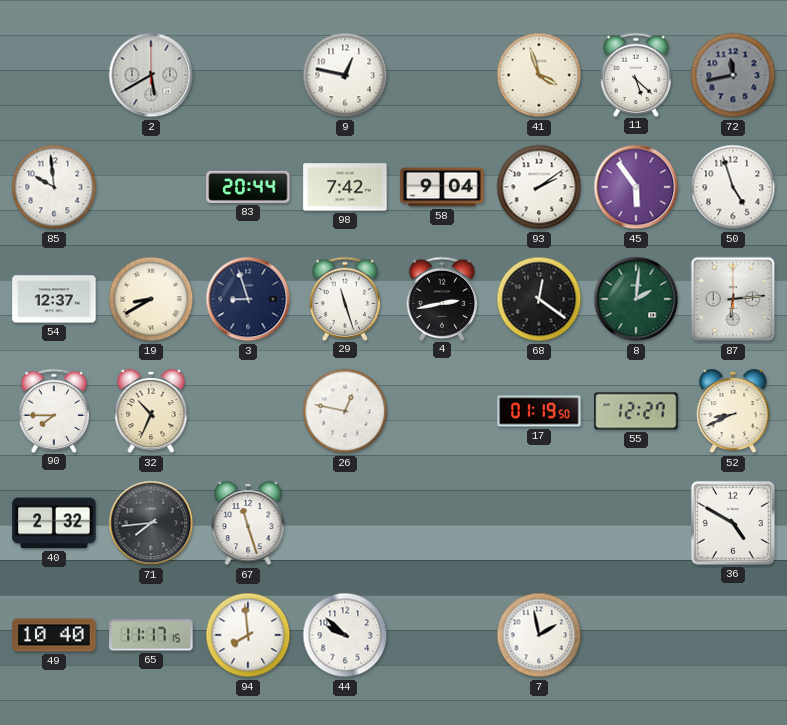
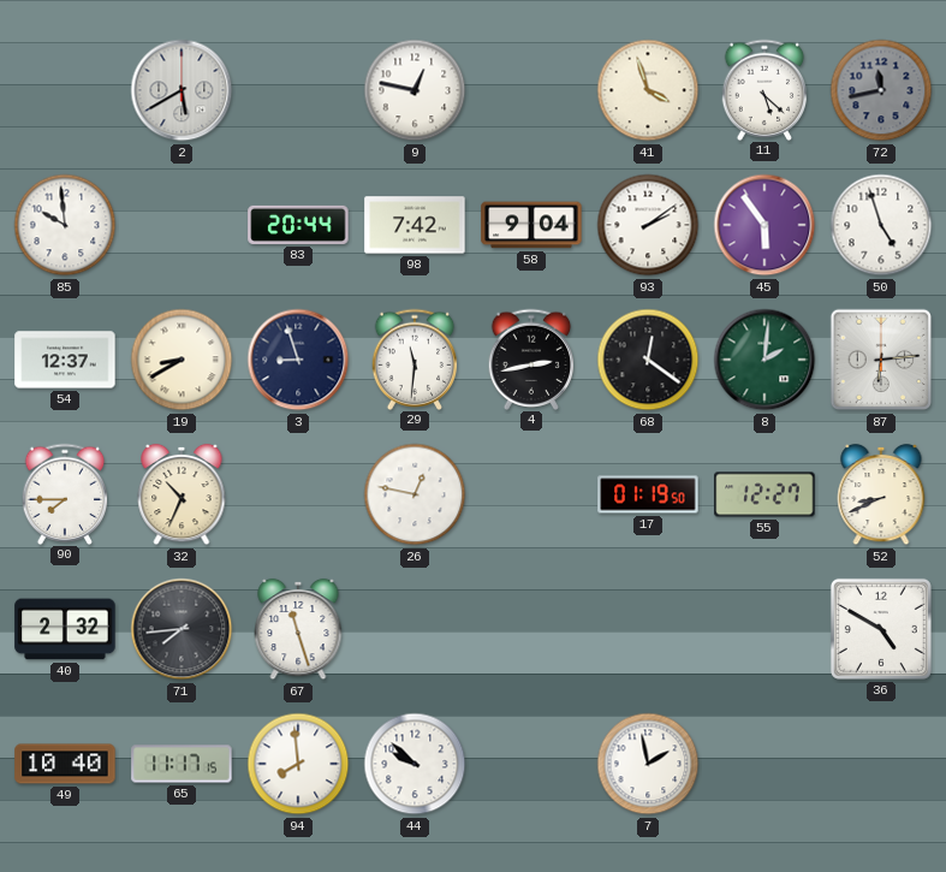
29: 11:27 -> 11:31 (415, 358)
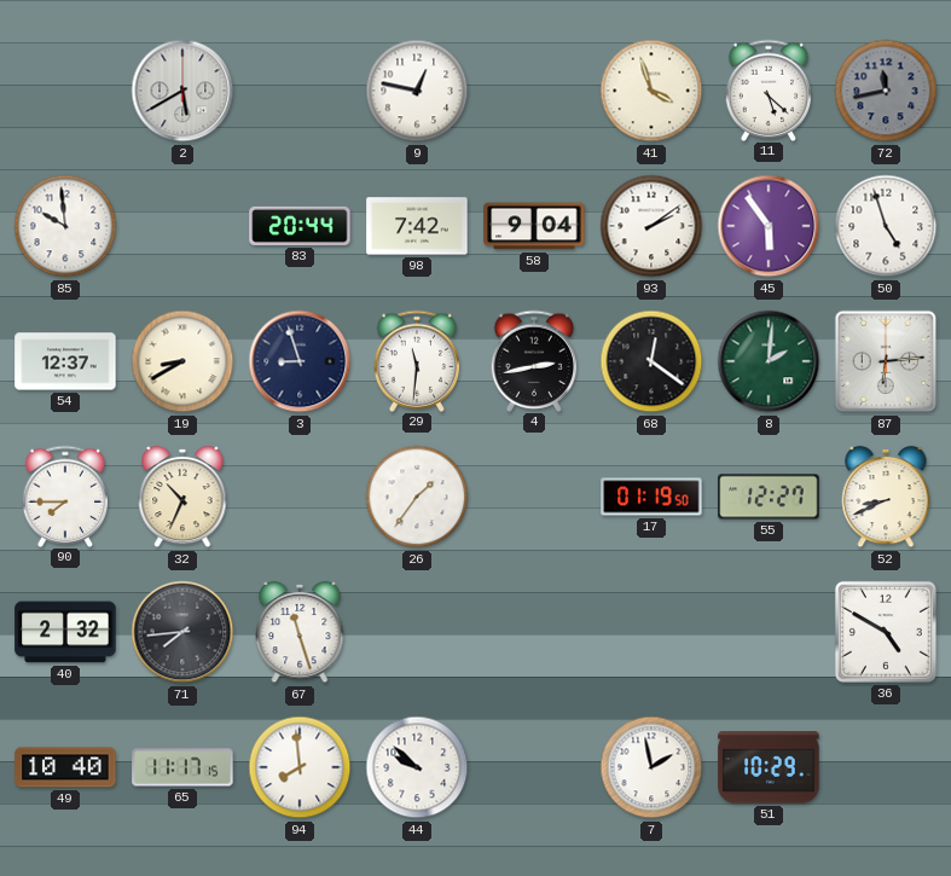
26: 12:47 -> 1:36 (417, 497)
51: none -> 10:29 (769, 767)
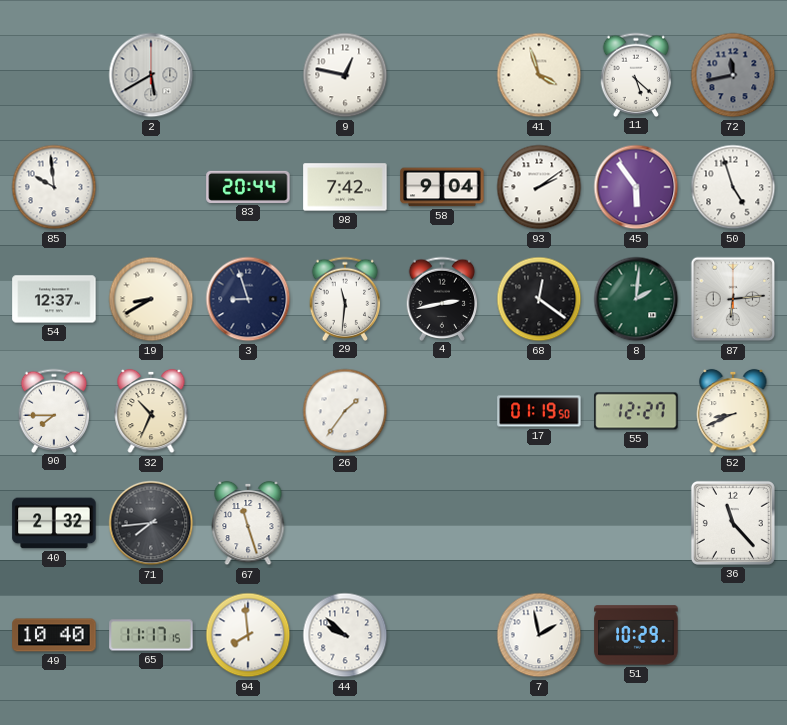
36: 4:50 -> 11:23 (733, 523)
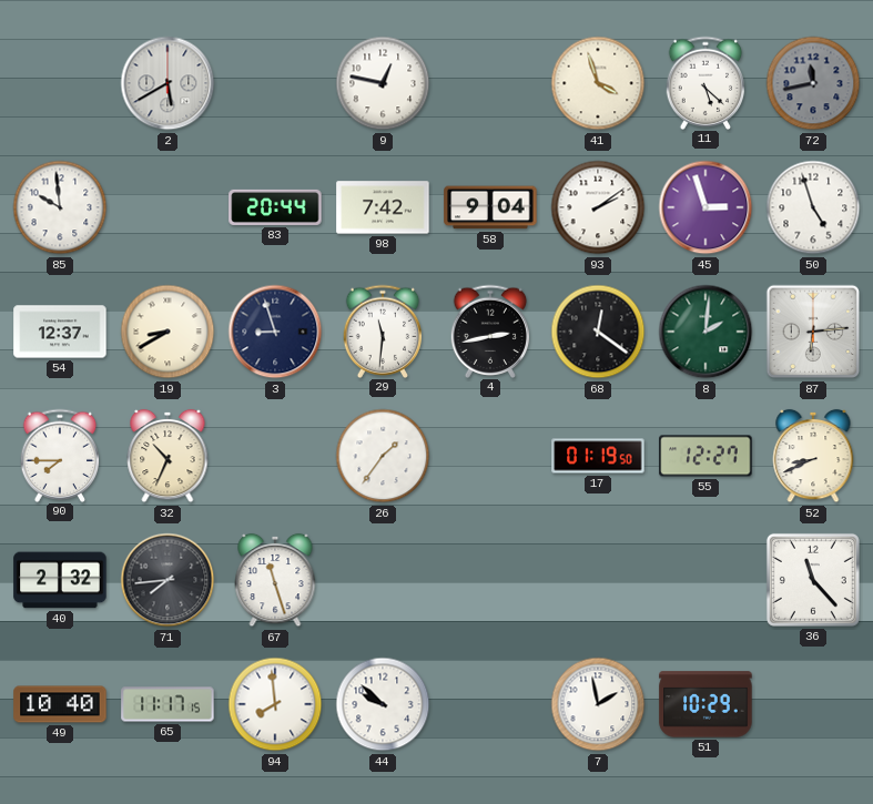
45: 5:54 -> 2:57 (705, 207)
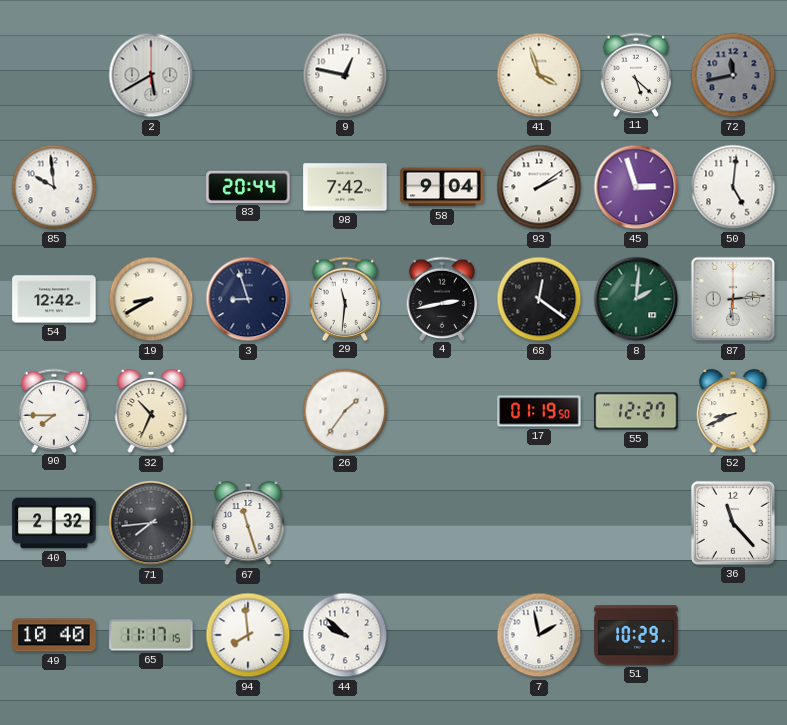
50: 4:57 -> 5:01 (733, 187)
54: 12:37 -> 12:42 (54, 299)
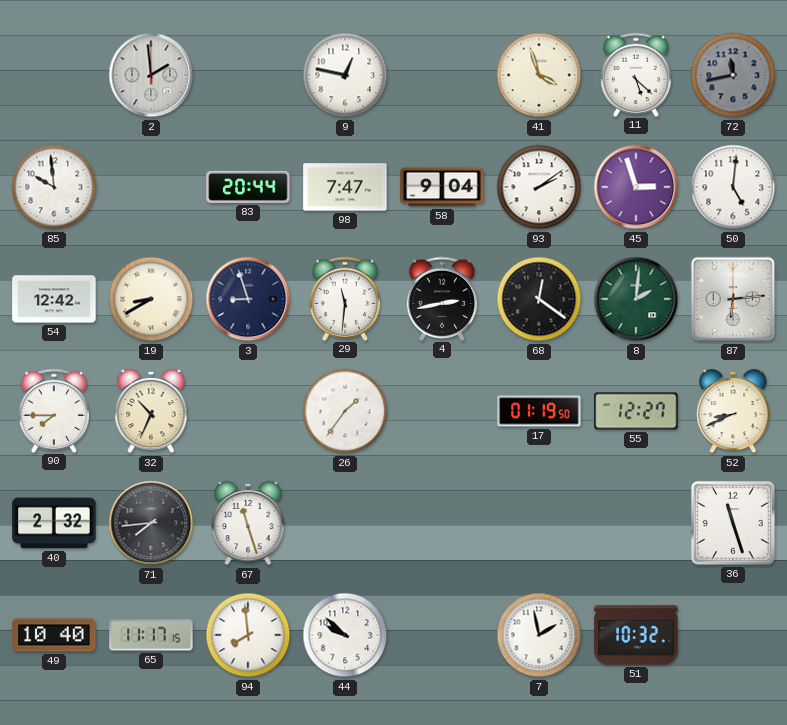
2: 5:40 -> 1:59 (151, 75)
98: 7:42 -> 7:47 (345, 187)
36: 11:23 -> 11:27 (733, 523)
51: 10:29 -> 10:32 (636, 635)
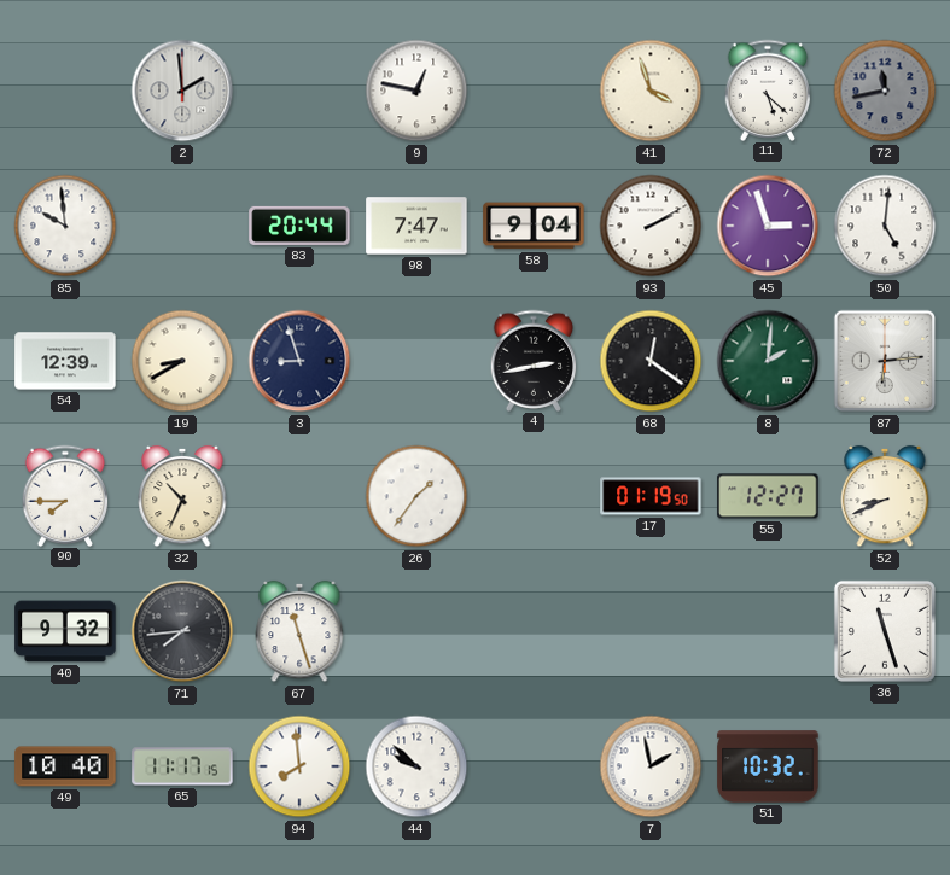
93: 2:09 -> 2:10 (651, 226)
54: 12:42 -> 12:39 (65, 361)
29: 11:31 -> none (345, 298)
40: 2:32 -> 9:32 (65, 631)
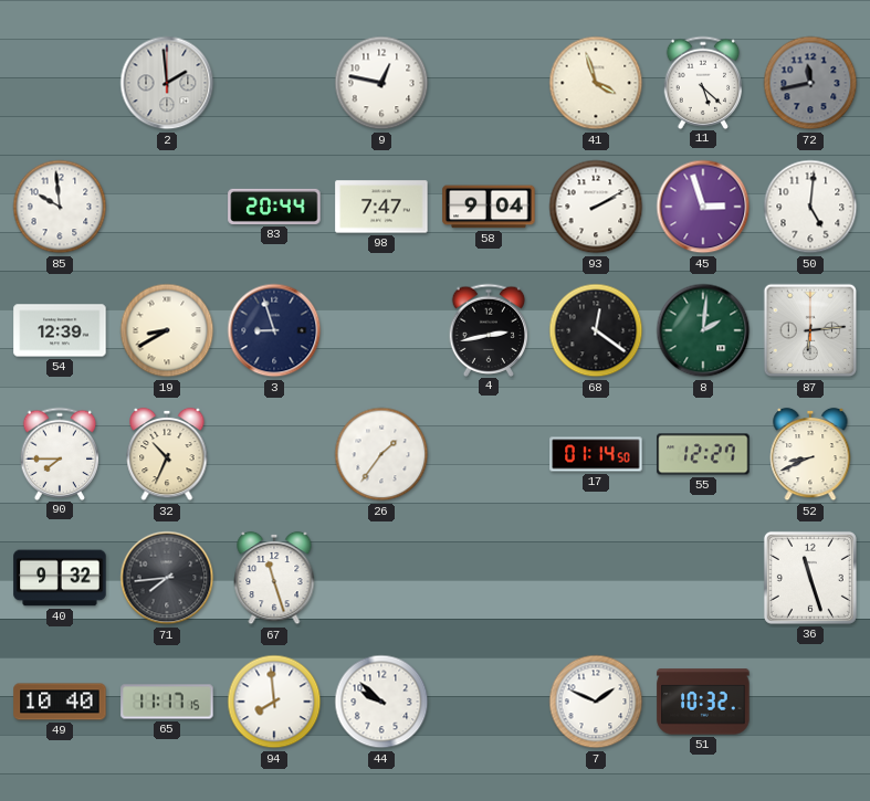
17: 01:19 -> 01:14 (596, 454)
7: 1:58 -> 1:49 (596, 702)
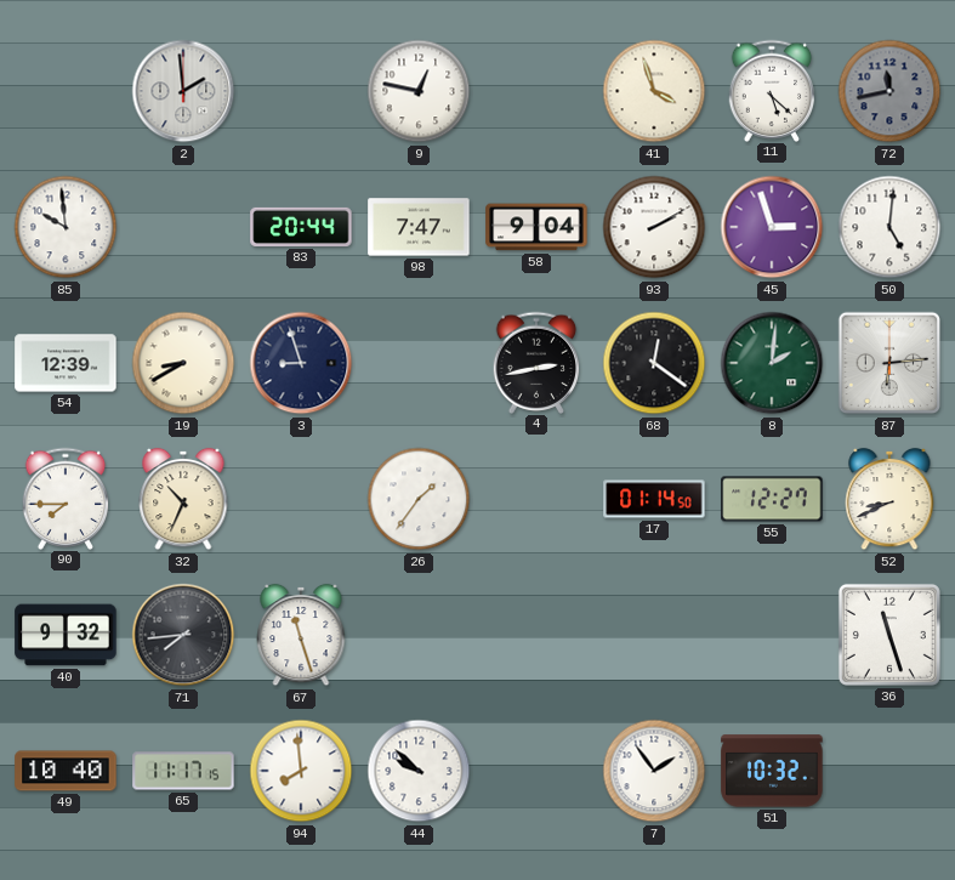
7: 1:49 -> 1:54 (654, 771)
